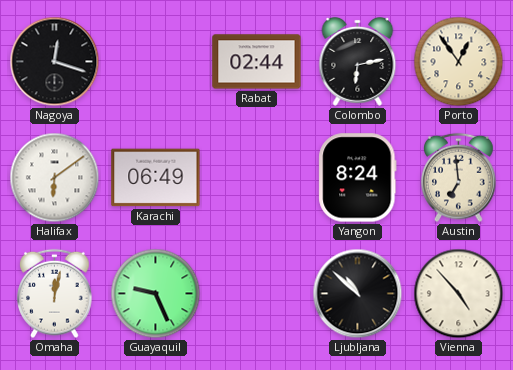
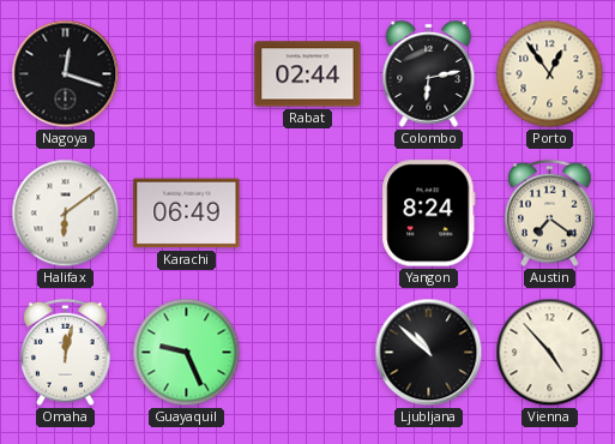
Austin: 6:59 -> 7:21 (550, 214)
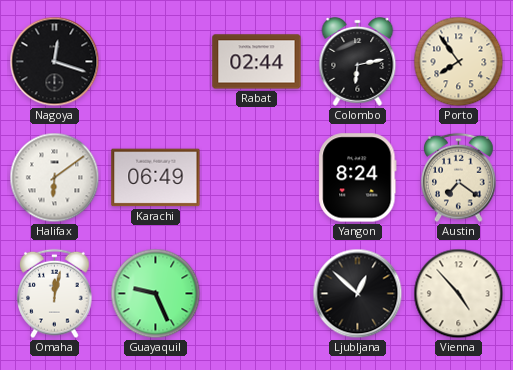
Porto: 12:54 -> 7:54 (459, 62)
Ljubljana: 10:52 -> 12:52 (358, 294)
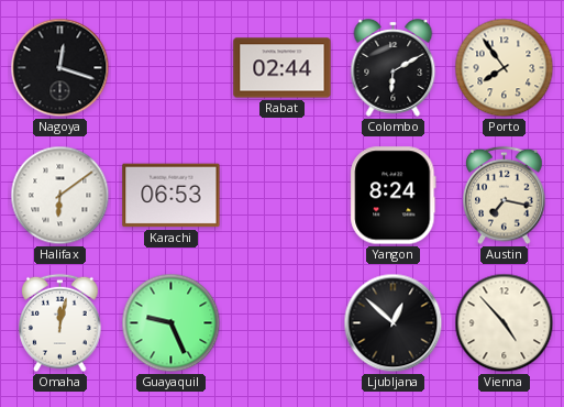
Colombo: 6:13 -> 6:10 (394, 67)
Karachi: 06:49 -> 06:53 (172, 196)
Austin: 7:21 -> 7:17 (505, 196)
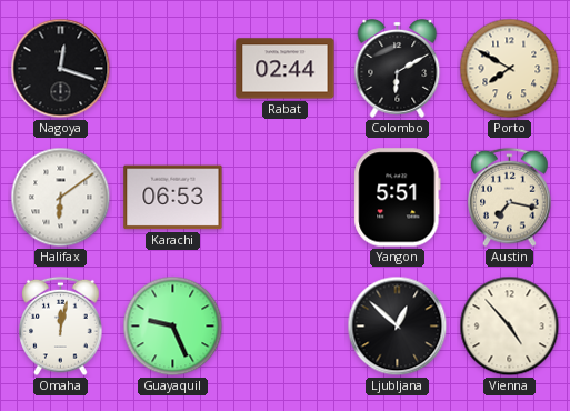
Porto: 7:54 -> 7:50 (510, 69)
Yangon: 8:24 -> 5:51 (398, 198)
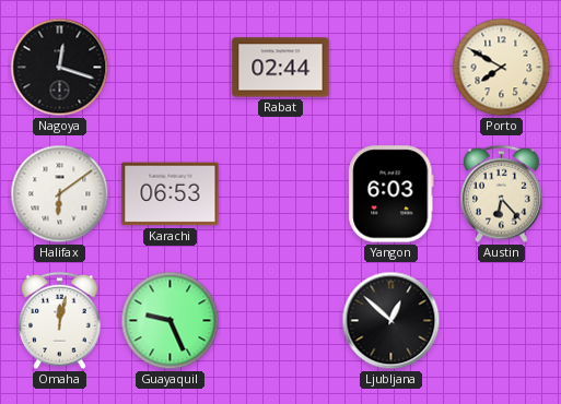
Colombo: 6:10 -> none (398, 68)
Yangon: 5:51 -> 6:03 (391, 194)
Austin: 7:17 -> 6:23 (502, 194)
Vienna: 4:53 -> none (510, 327)
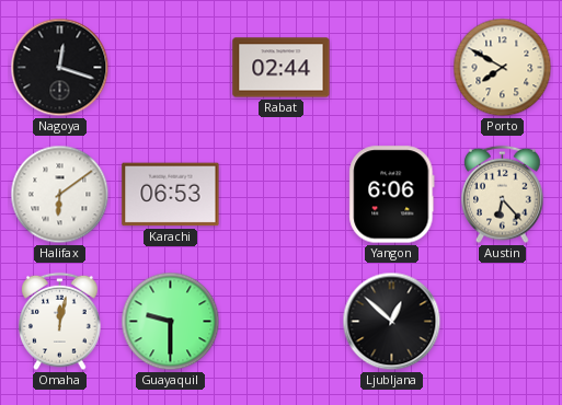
Yangon: 6:03 -> 6:06 (392, 195)
Guayaquil: 9:26 -> 9:30 (171, 322)
